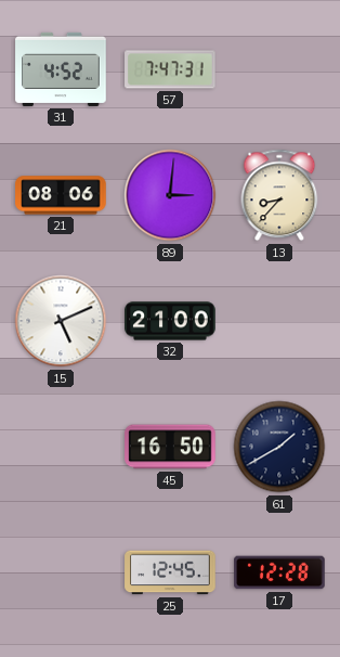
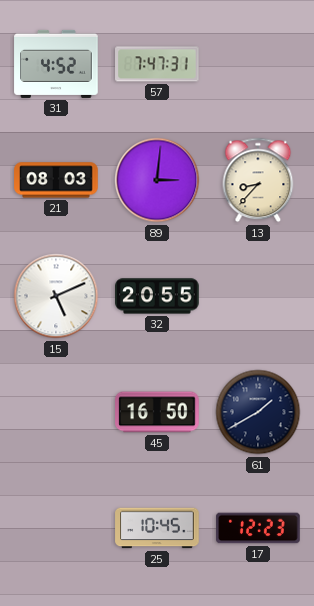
21: 08:06 -> 08:03 (56, 180)
32: 21:00 -> 20:55 (157, 296)
25: 12:45 -> 10:45 (157, 528)
17: 12:28 -> 12:23 (258, 528)
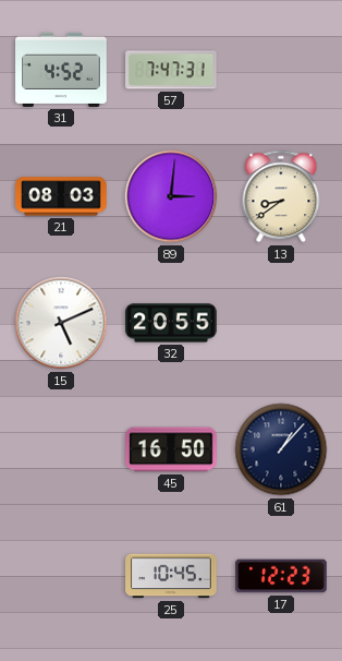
13: 8:37 -> 8:39 (281, 196)
61: 1:40 -> 1:07 (281, 449)
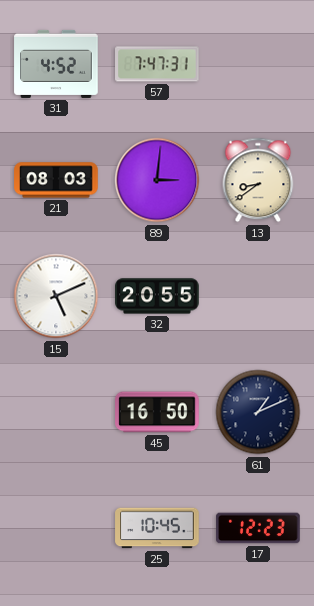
61: 1:07 -> 1:11 (258, 412)
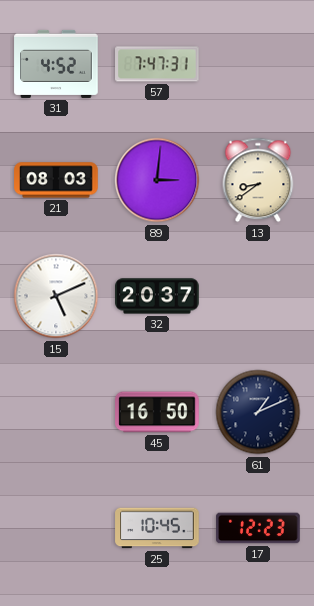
32: 20:55 -> 20:37 (157, 296)
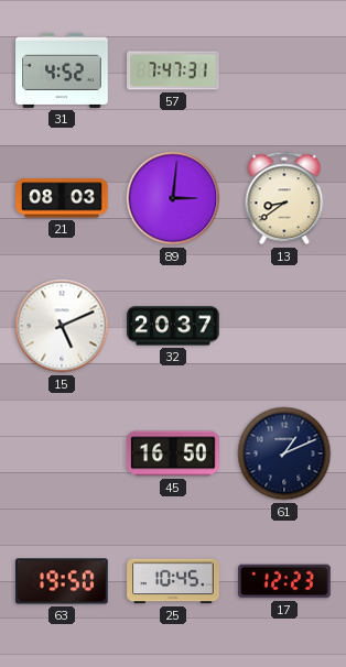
63: none -> 19:50 (62, 581)
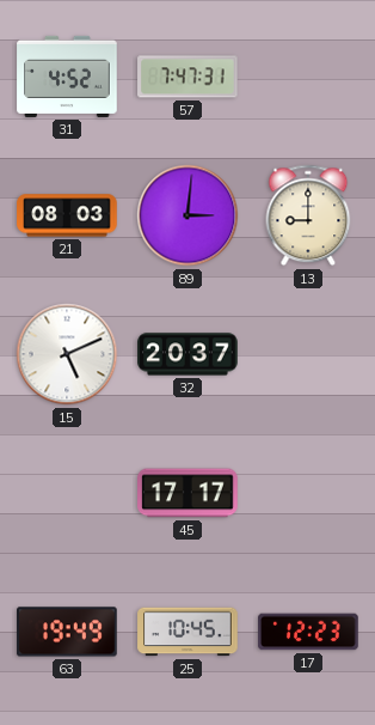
13: 8:39 -> 9:00 (308, 215)
45: 16:50 -> 17:17 (187, 493)
61: 1:11 -> none (284, 453)
63: 19:50 -> 19:49 (67, 632)
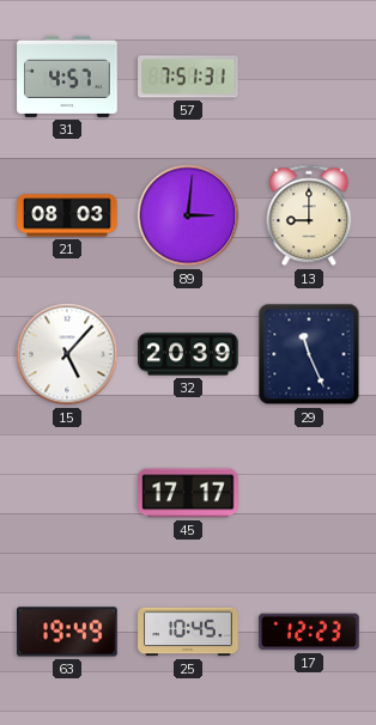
31: 4:52 -> 4:57 (67, 77)
57: 7:47 -> 7:51 (188, 77)
15: 5:11 -> 5:07 (67, 354)
32: 20:37 -> 20:39 (188, 354)
29: none -> 11:26 (309, 354)
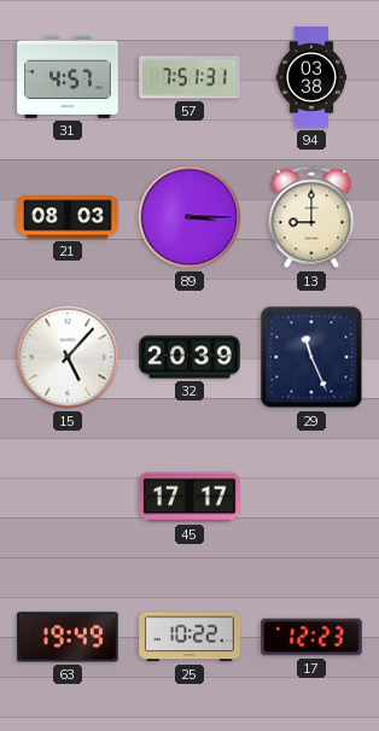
94: none -> 03:38 (311, 77)
89: 3:01 -> 3:15 (189, 217)
25: 10:45 -> 10:22 (189, 637)
